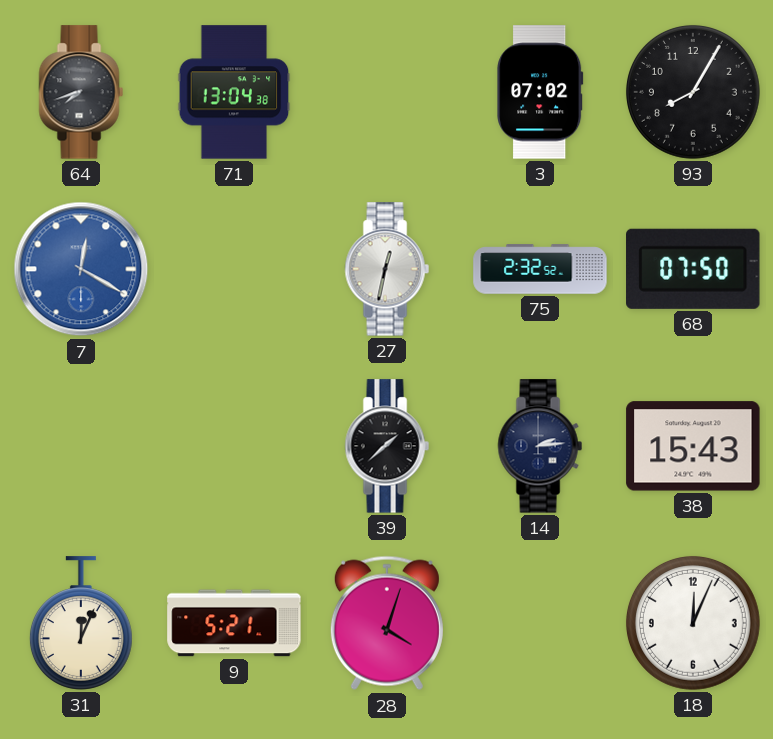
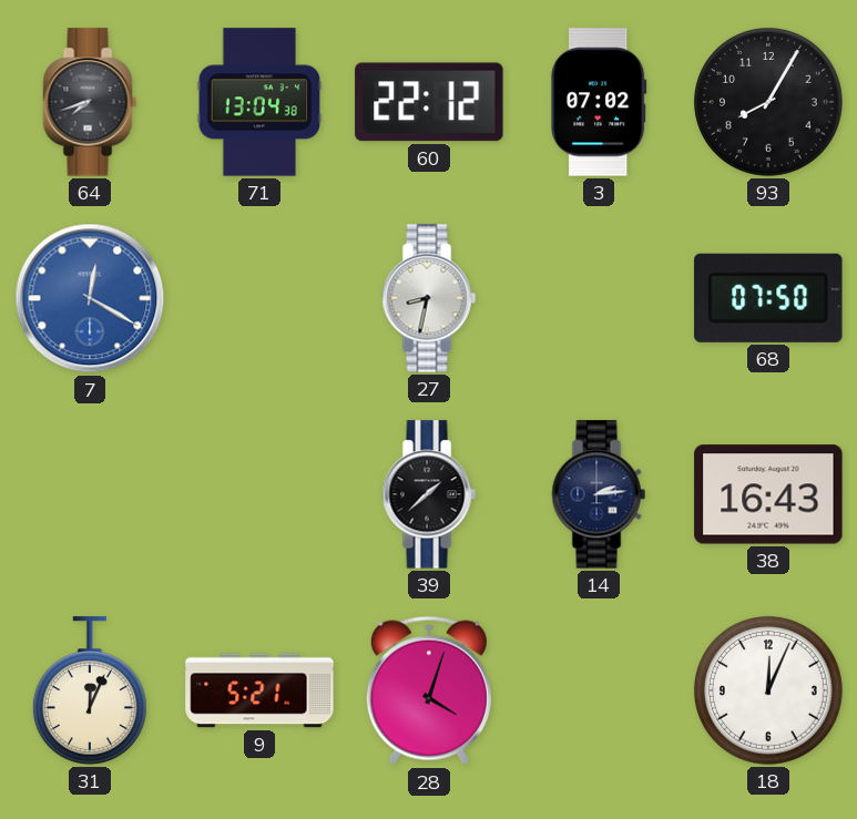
60: none -> 22:12 (429, 102)
27: 12:32 -> 8:32 (429, 298)
75: 2:32 -> none (540, 269)
38: 15:43 -> 16:43 (768, 494)
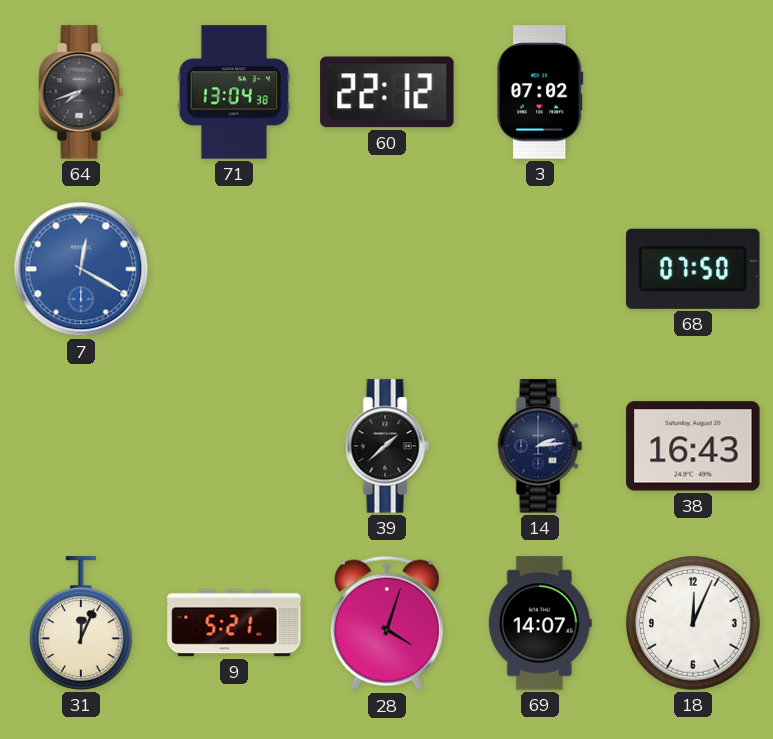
93: 8:05 -> none (768, 102)
27: 8:32 -> none (429, 298)
69: none -> 14:07 (540, 623)
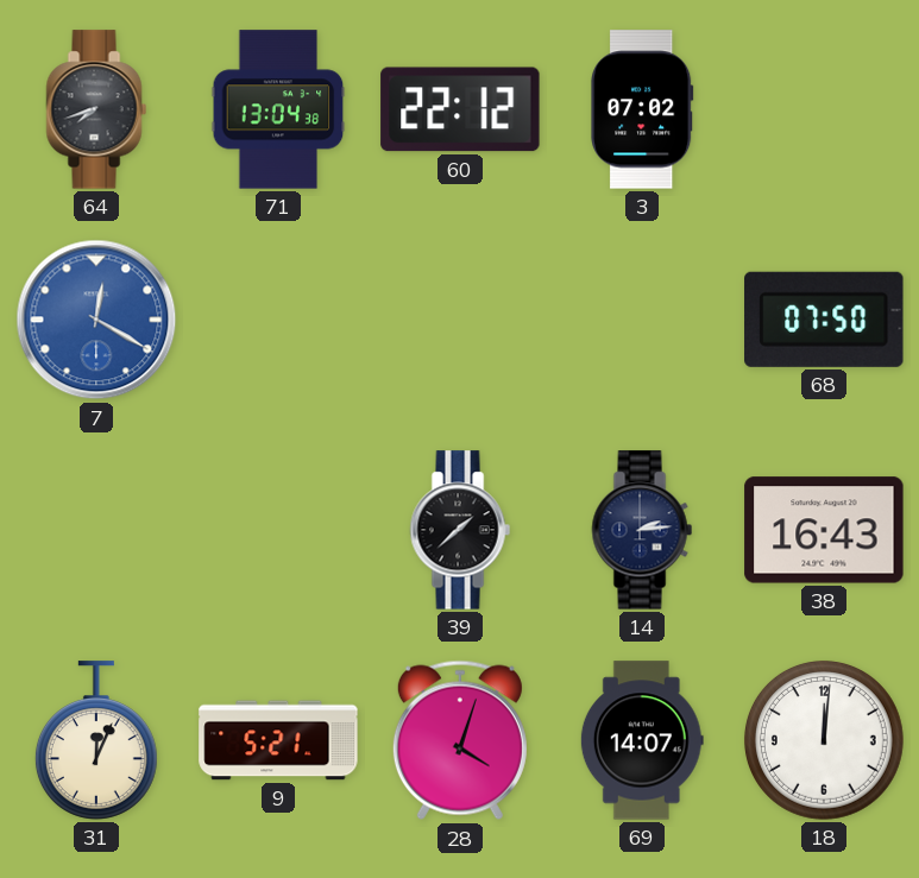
18: 12:04 -> 12:01 (824, 740)
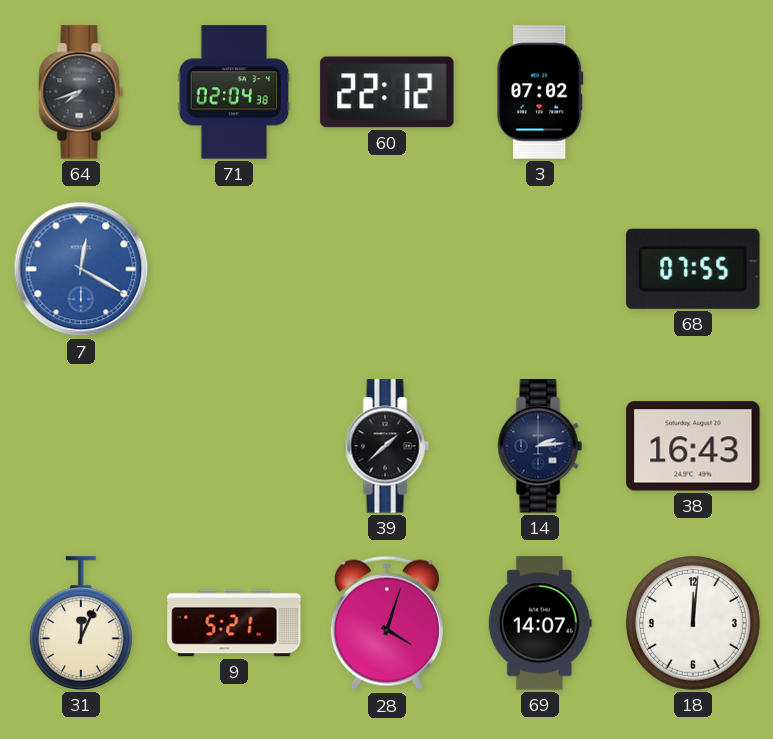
71: 13:04 -> 02:04 (234, 92)
68: 07:50 -> 07:55 (693, 269)
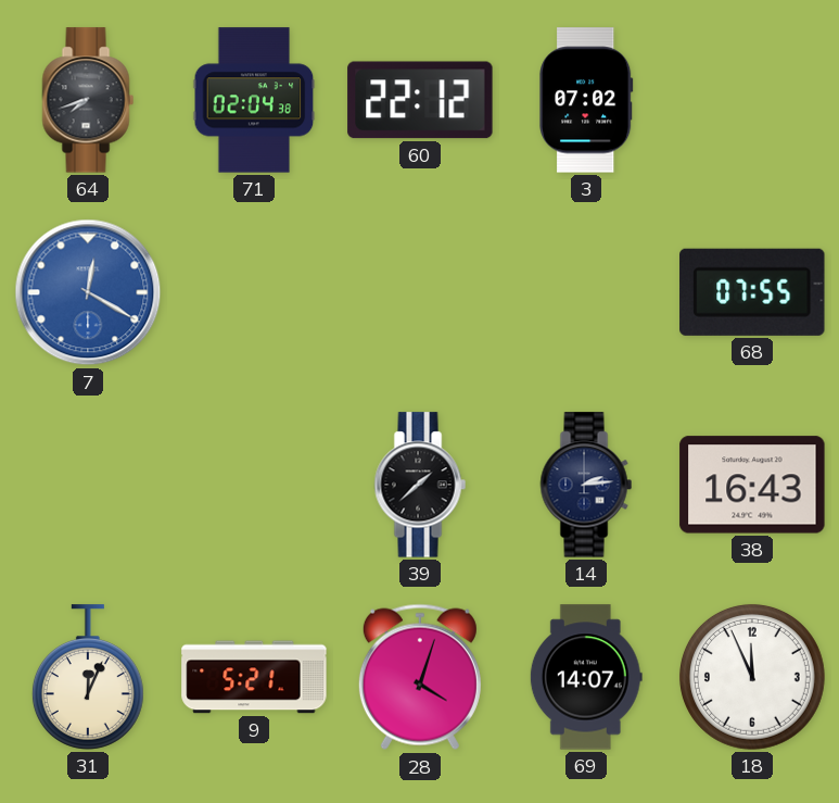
18: 12:01 -> 11:56 (752, 677)
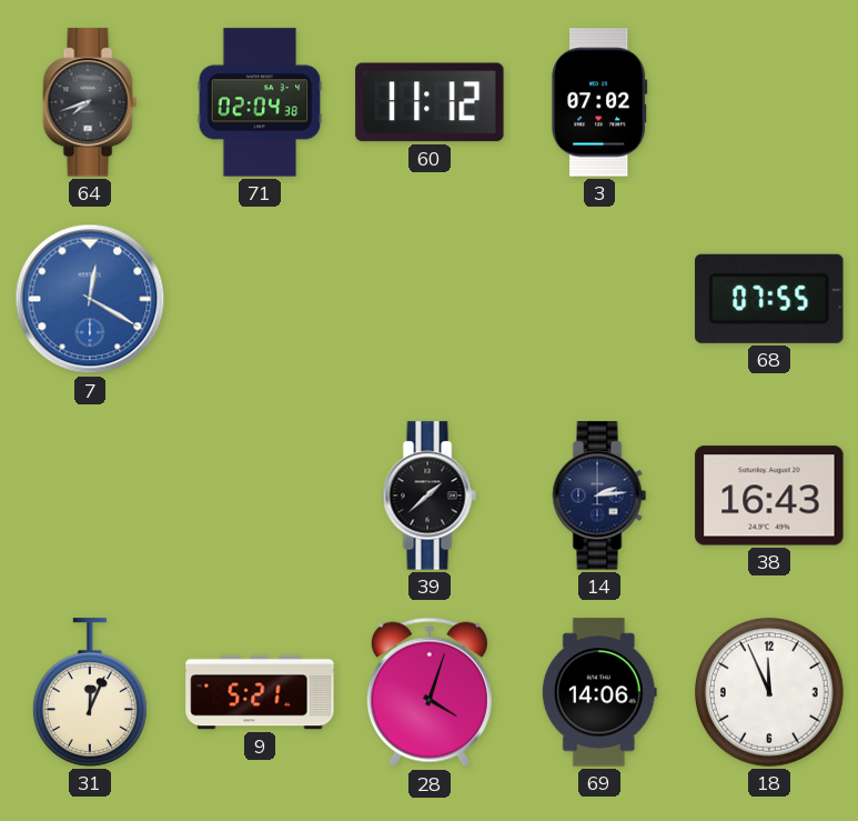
60: 22:12 -> 11:12 (430, 102)
69: 14:07 -> 14:06 (599, 692)
